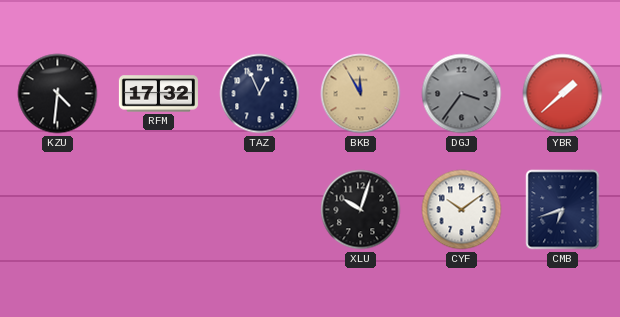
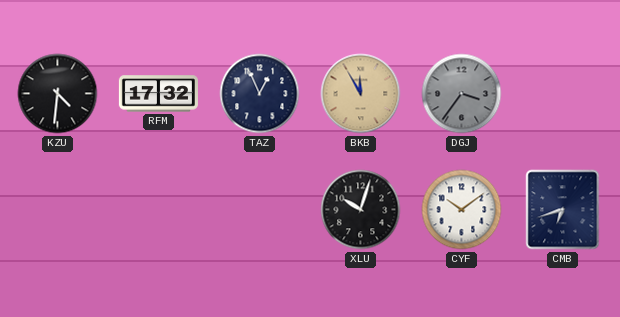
YBR: 1:38 -> none (563, 94)
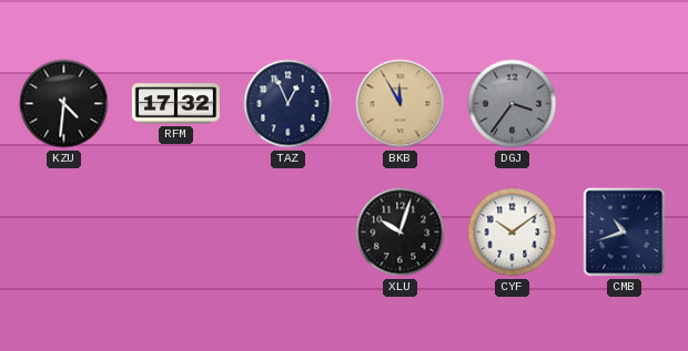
CMB: 6:42 -> 10:42 (625, 233)
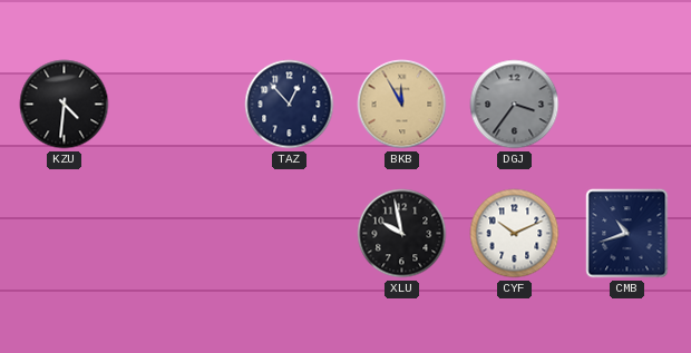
RFM: 17:32 -> none (175, 104)
TAZ: 12:56 -> 12:53 (290, 105)
XLU: 10:03 -> 9:58 (402, 234)
CYF: 10:09 -> 10:11 (515, 234)
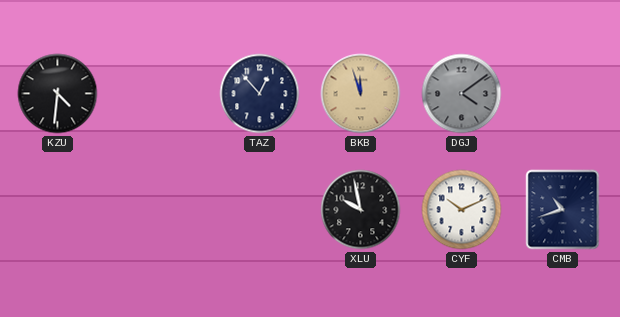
BKB: 11:55 -> 11:57 (361, 94)
DGJ: 3:36 -> 4:09 (462, 94)
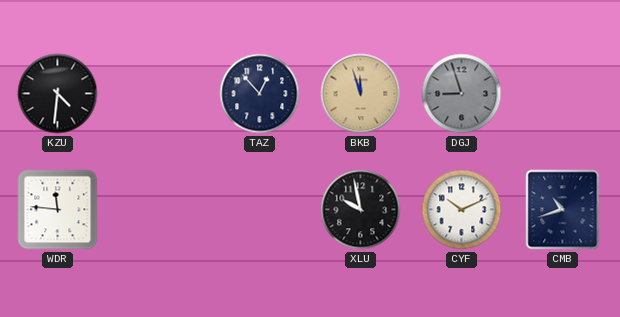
DGJ: 4:09 -> 8:57 (462, 94)
WDR: none -> 11:46 (58, 210)
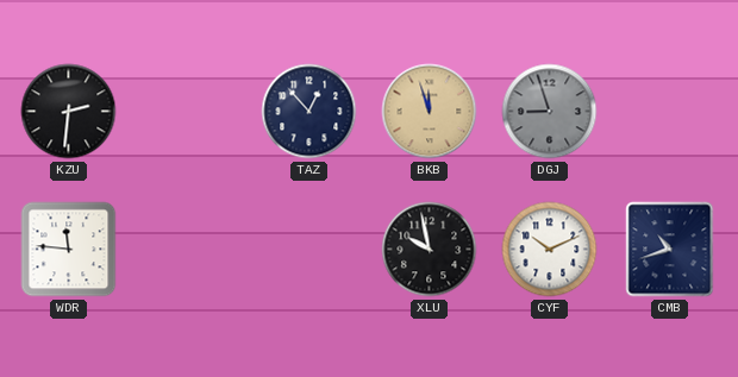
KZU: 4:31 -> 2:31 (69, 112)
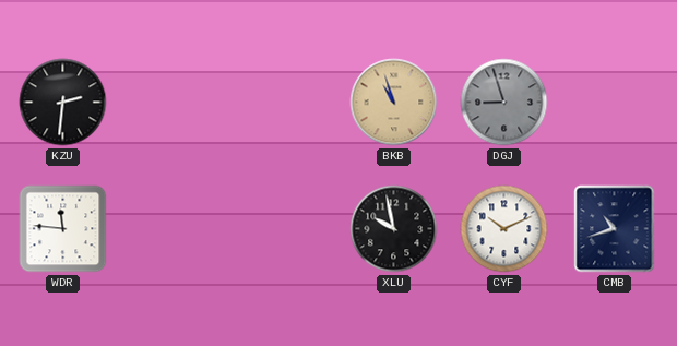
TAZ: 12:53 -> none (309, 112)
BKB: 11:57 -> 10:57 (394, 103)
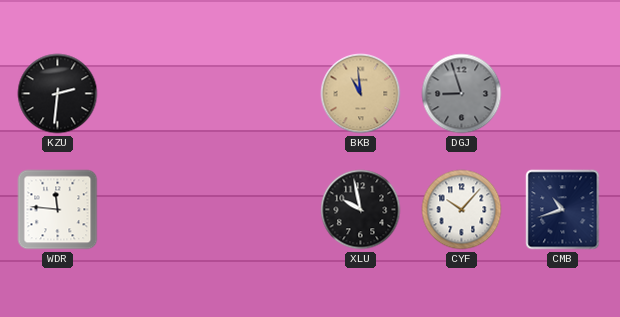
BKB: 10:57 -> 10:59 (361, 94)
CYF: 10:11 -> 10:07 (462, 210)
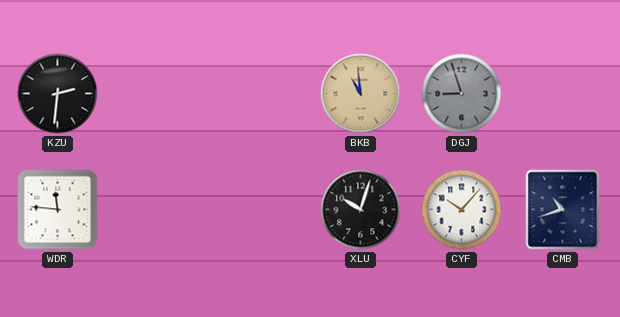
XLU: 9:58 -> 10:03 (361, 210)
